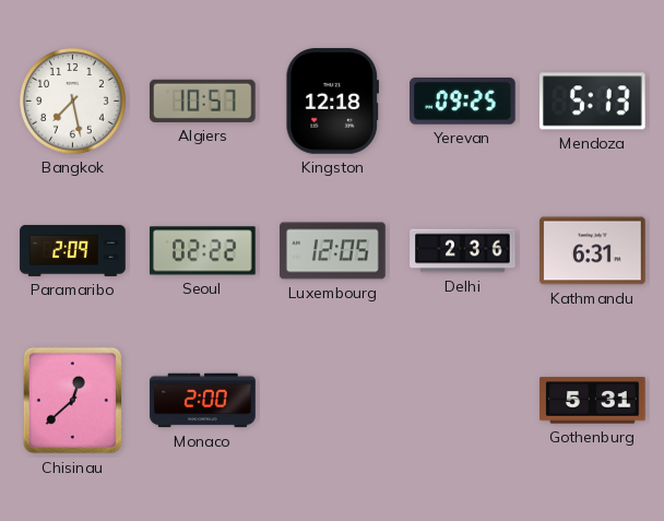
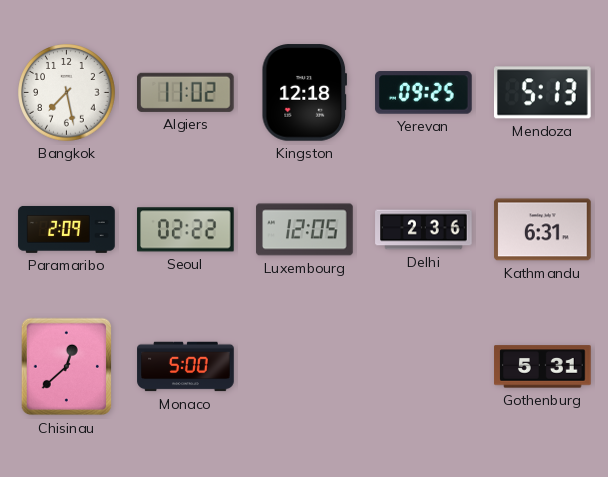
Algiers: 10:57 -> 11:02 (186, 92)
Monaco: 2:00 -> 5:00 (186, 367)
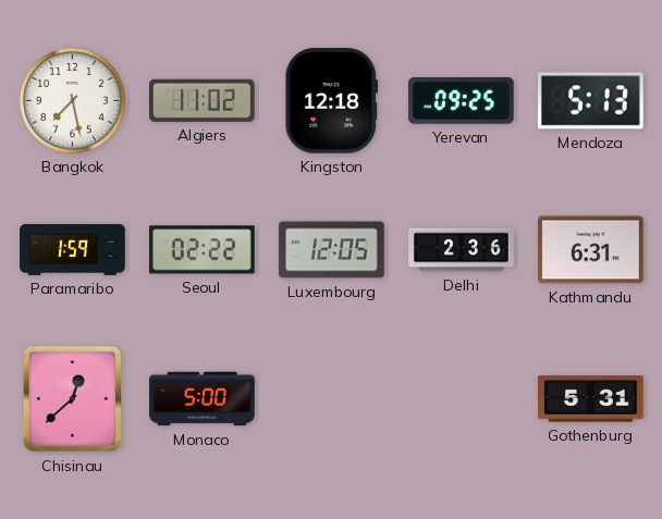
Paramaribo: 2:09 -> 1:59 (73, 249)
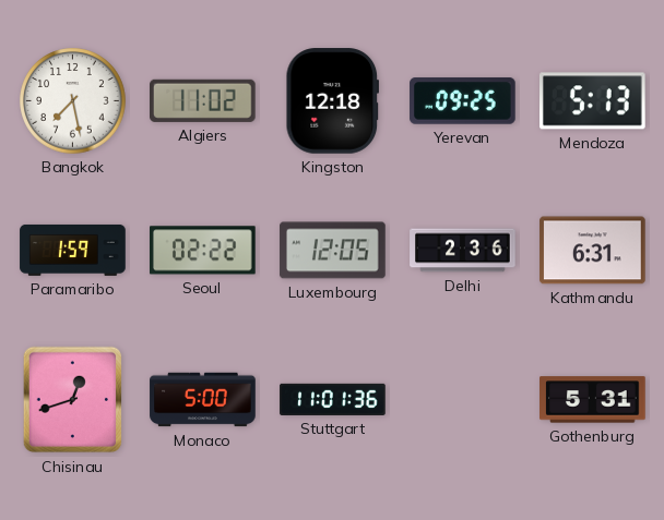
Chisinau: 12:38 -> 12:42 (73, 400)
Stuttgart: none -> 11:01 (333, 399)
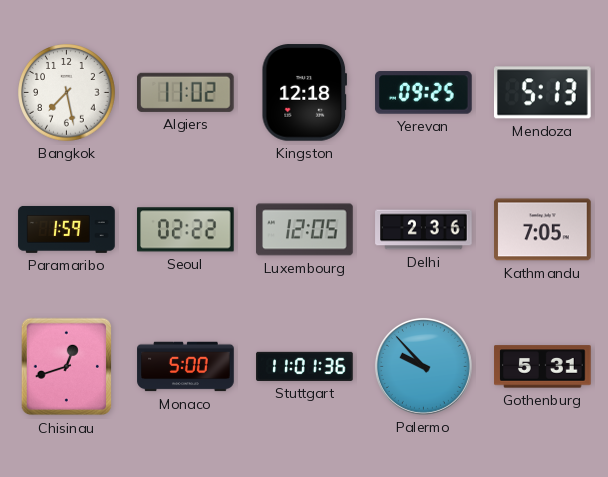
Kathmandu: 6:31 -> 7:05 (543, 230)
Palermo: none -> 9:53 (423, 366)
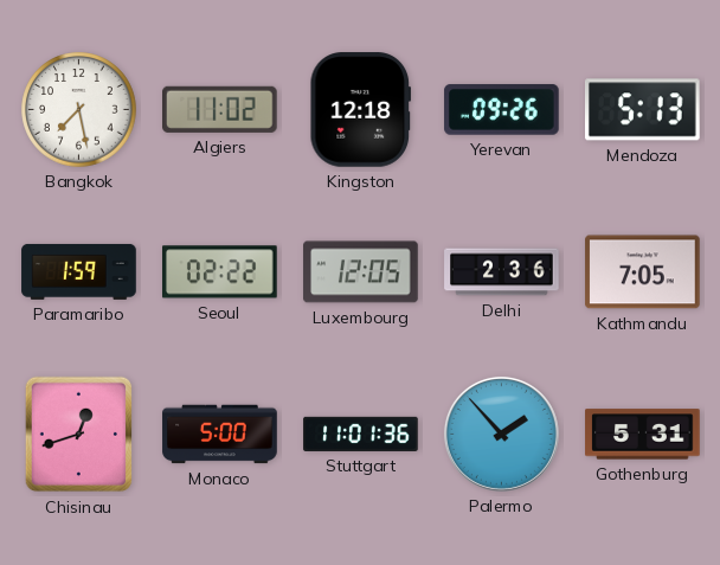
Yerevan: 09:25 -> 09:26 (502, 110)
Palermo: 9:53 -> 1:53 (501, 434)
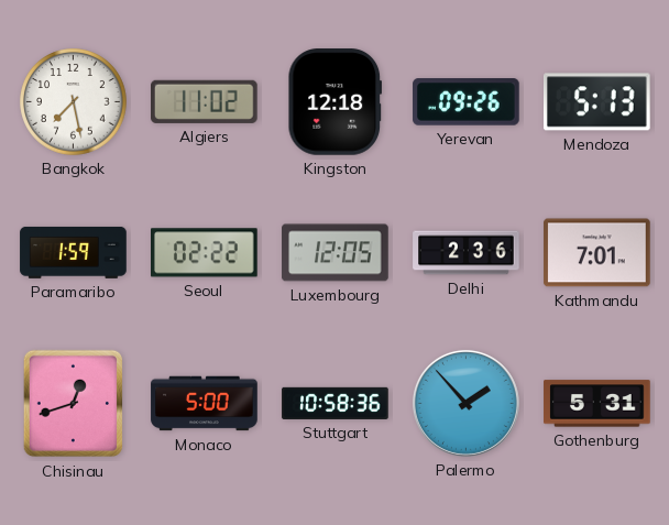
Kathmandu: 7:05 -> 7:01 (597, 253)
Stuttgart: 11:01 -> 10:58 (336, 403)
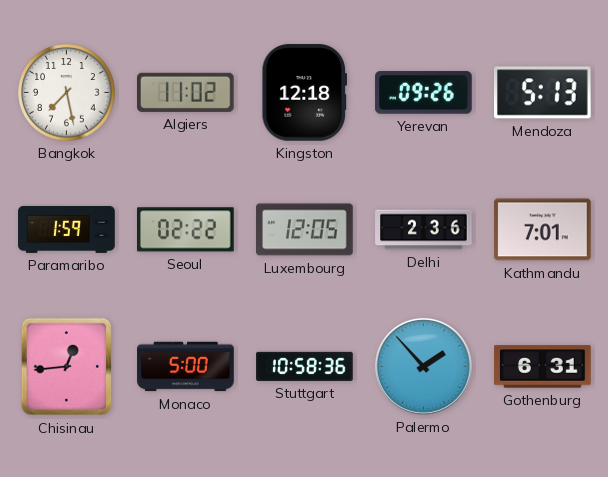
Chisinau: 12:42 -> 12:44 (67, 367)
Gothenburg: 5:31 -> 6:31 (543, 367)
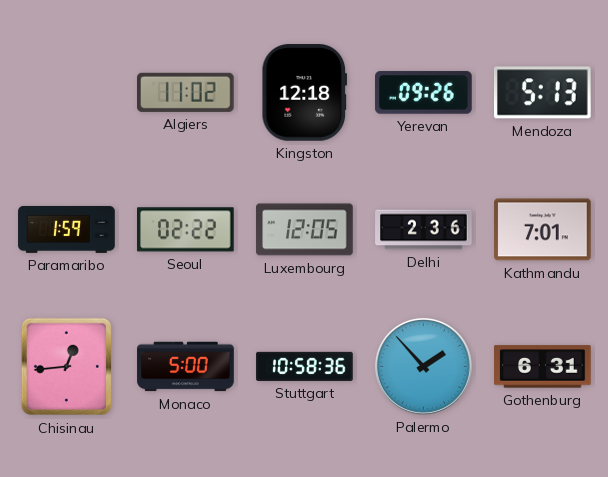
Bangkok: 7:28 -> none (67, 93)
